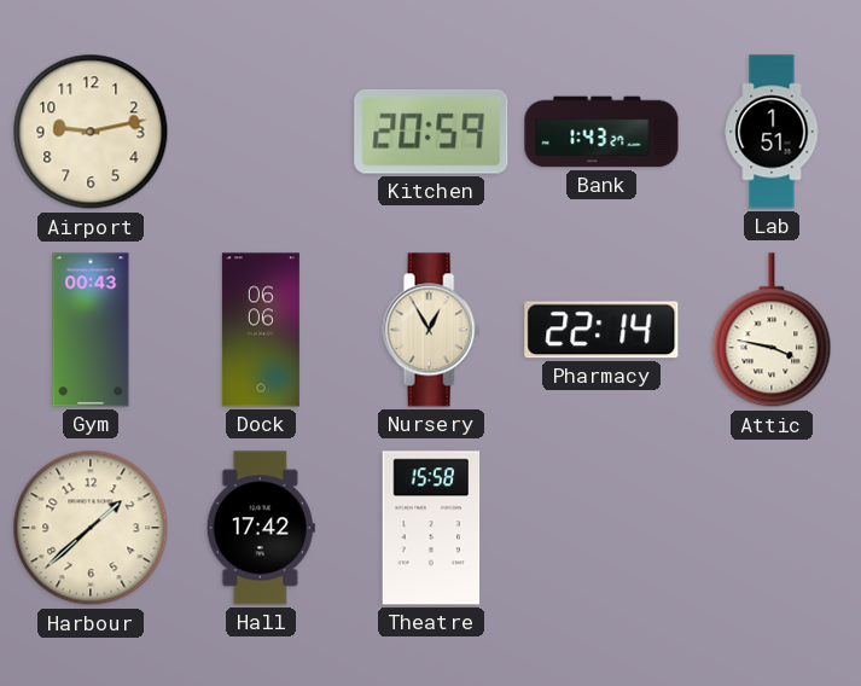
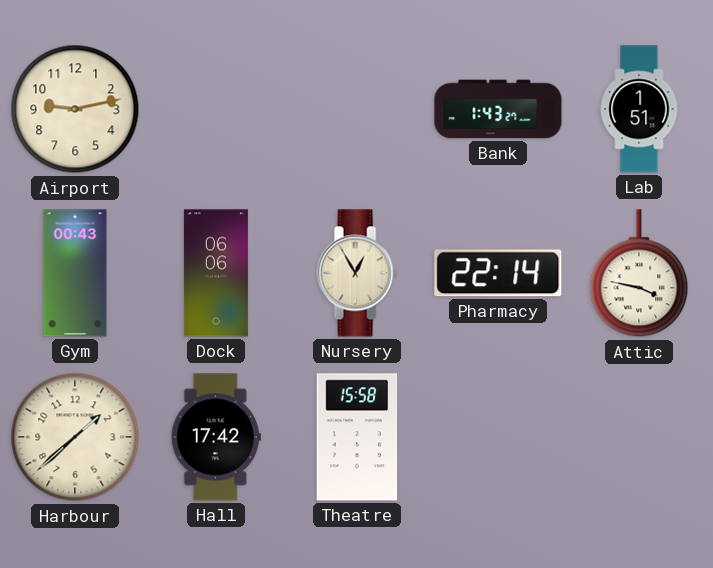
Kitchen: 20:59 -> none (431, 132)
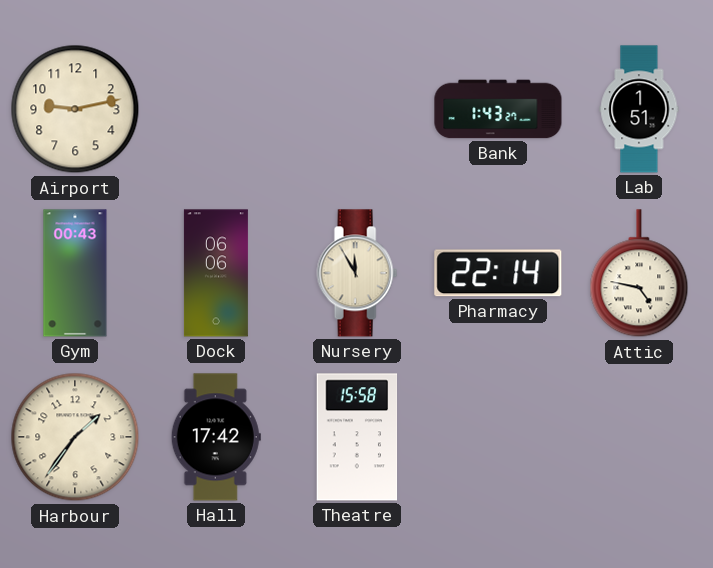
Nursery: 12:55 -> 11:55 (357, 273)
Attic: 3:47 -> 4:47 (639, 274)
Harbour: 1:38 -> 1:36 (75, 437)
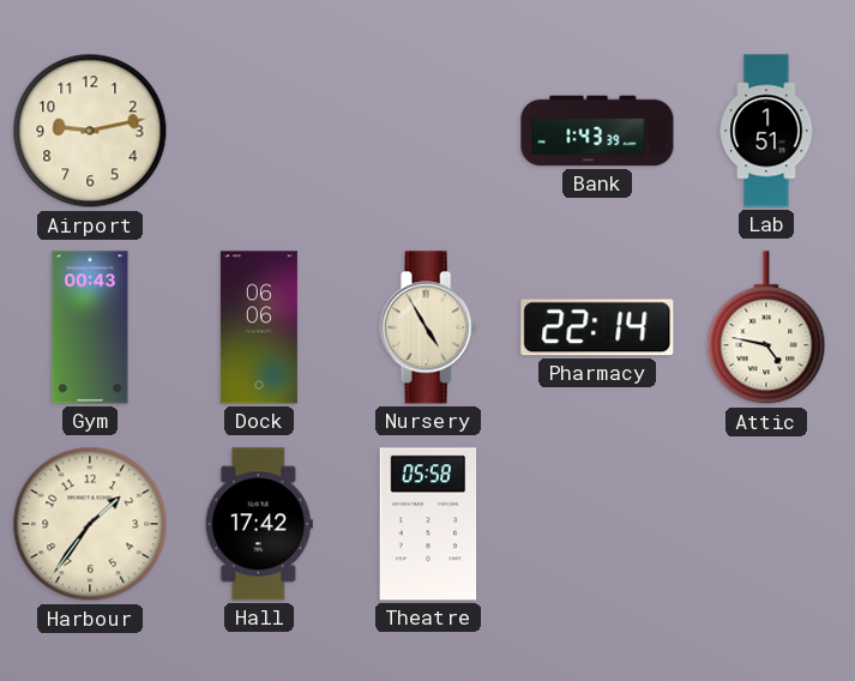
Bank: 1:43:27 -> 1:43:39 (597, 131)
Nursery: 11:55 -> 4:55 (428, 327)
Theatre: 15:58 -> 05:58 (428, 524)
